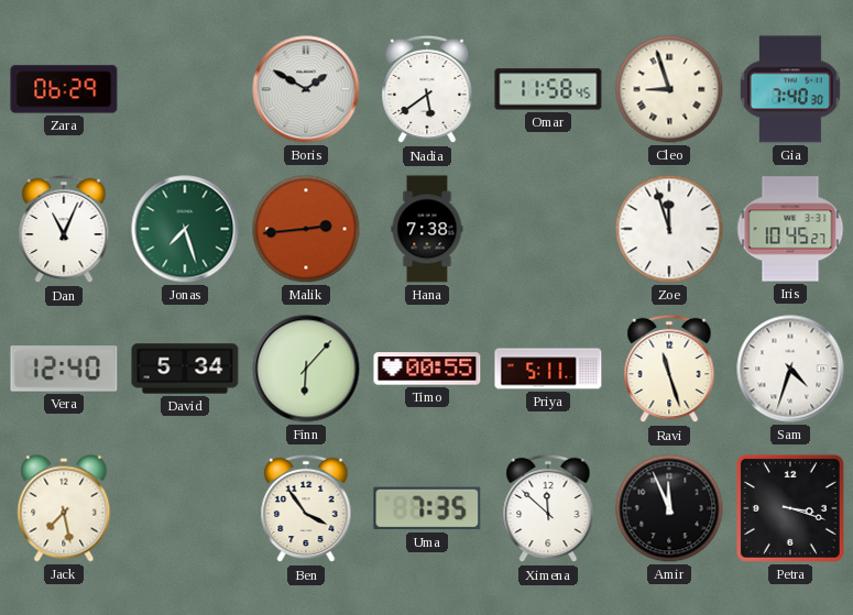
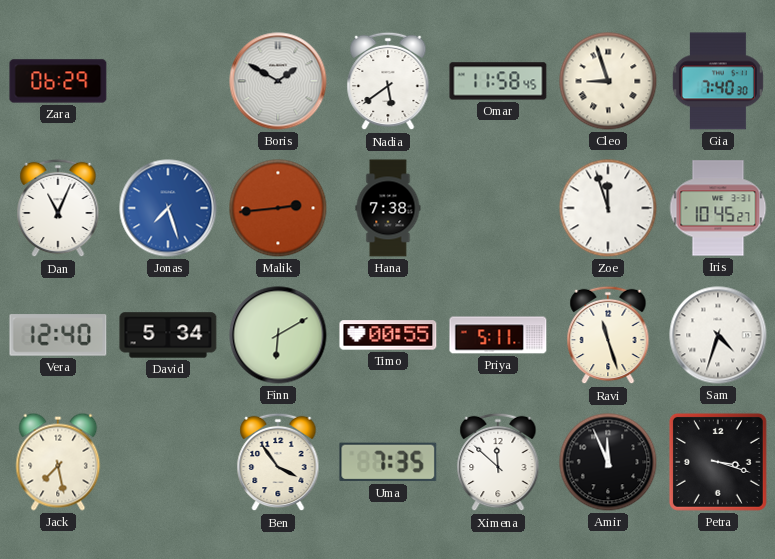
Jonas dial: green -> blue (168, 208)
Finn: 6:07 -> 6:10 (278, 335)
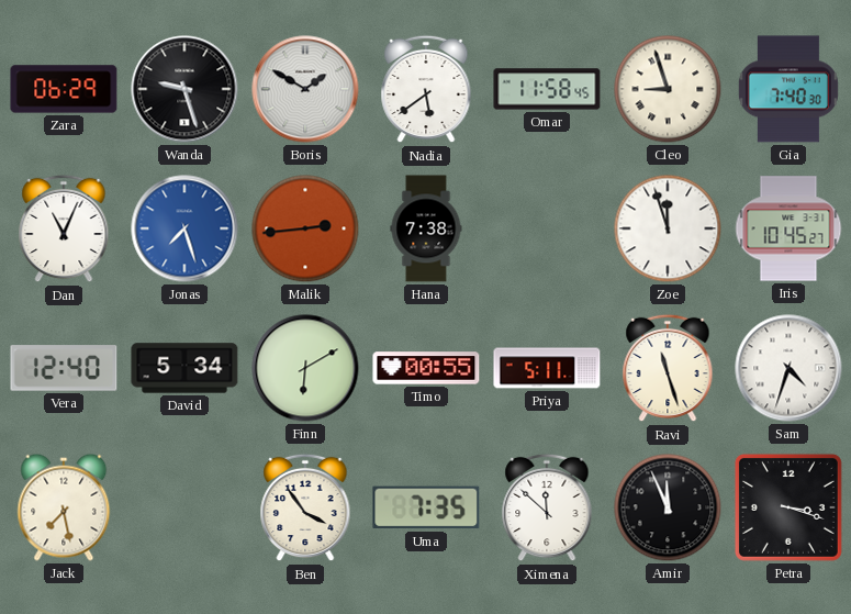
Wanda: none -> 9:27 (184, 89)
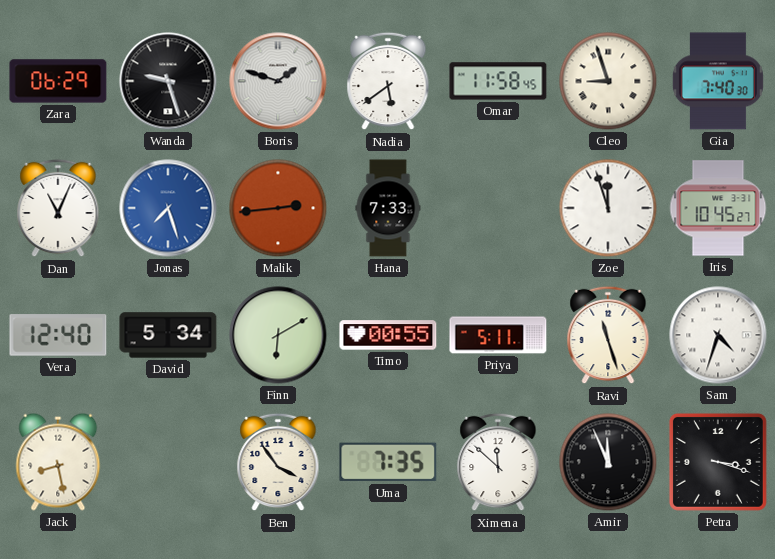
Boris: 1:50 -> 1:48 (278, 81)
Hana: 7:38 -> 7:33 (388, 208)
Jack: 7:28 -> 8:28 (58, 462)
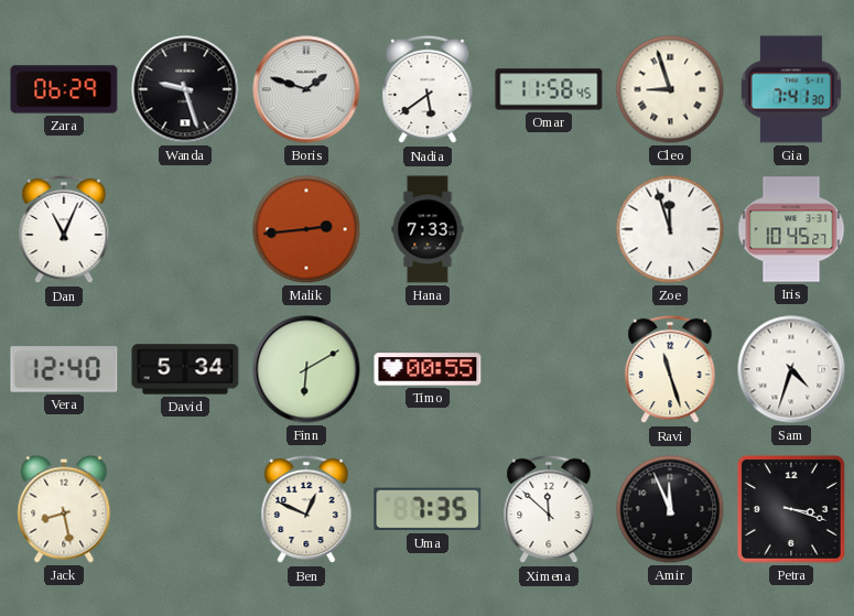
Gia: 7:40 -> 7:41 (791, 89)
Jonas: 7:27 -> none (168, 208)
Priya: 5:11 -> none (498, 335)
Ben: 3:54 -> 12:49 (306, 509)
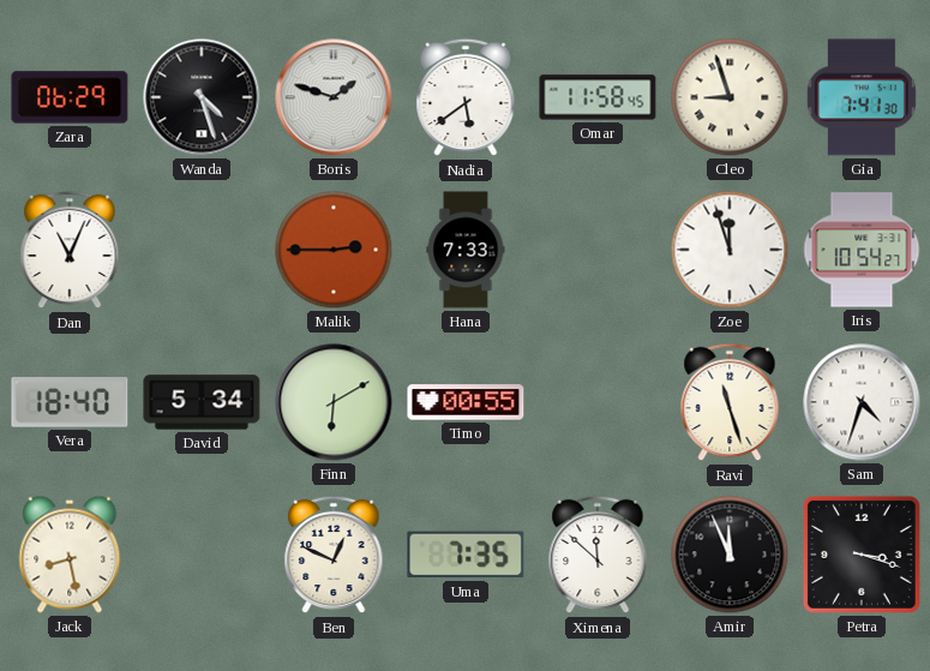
Wanda: 9:27 -> 4:27 (202, 97)
Malik: 2:44 -> 2:45 (334, 250)
Iris: 10:45 -> 10:54 (862, 250)
Vera: 12:40 -> 18:40 (70, 402)
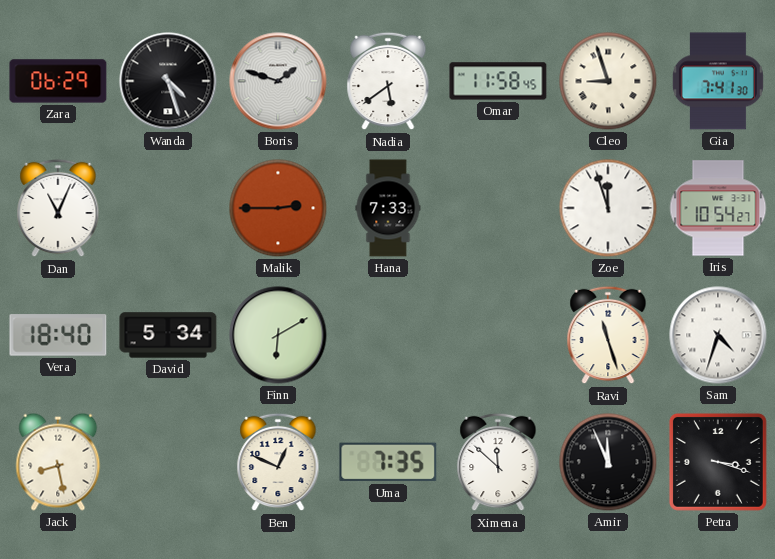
Timo: 00:55 -> none (466, 402)
